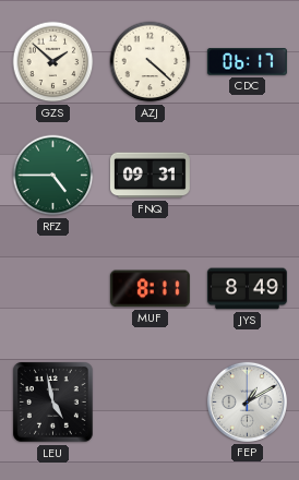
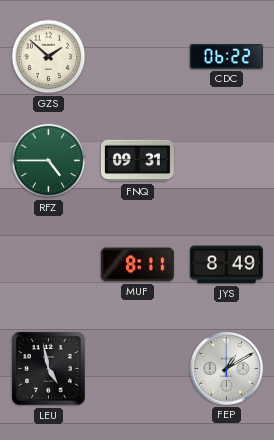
AZJ: 4:22 -> none (151, 62)
CDC: 06:17 -> 06:22 (226, 57)
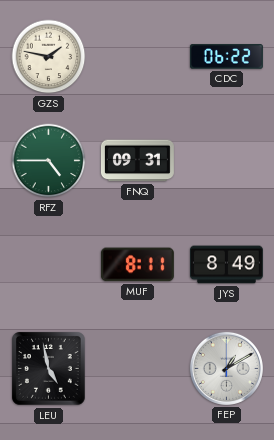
GZS: 1:52 -> 1:47 (49, 57)
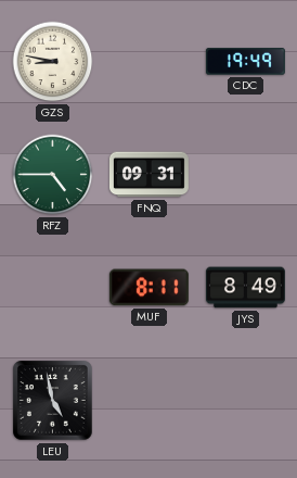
GZS: 1:47 -> 8:47 (53, 62)
CDC: 06:22 -> 19:49 (245, 62)
FEP: 1:10 -> none (226, 368)
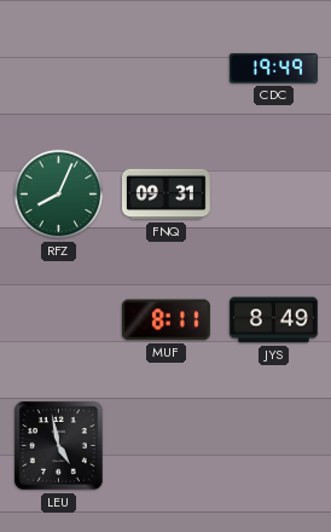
GZS: 8:47 -> none (53, 62)
RFZ: 4:45 -> 8:04 (59, 195)
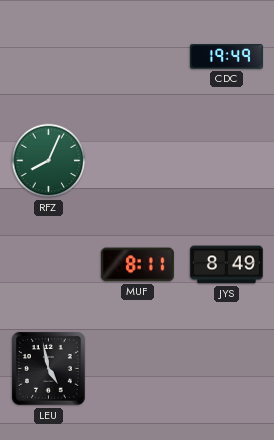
FNQ: 09:31 -> none (165, 195)
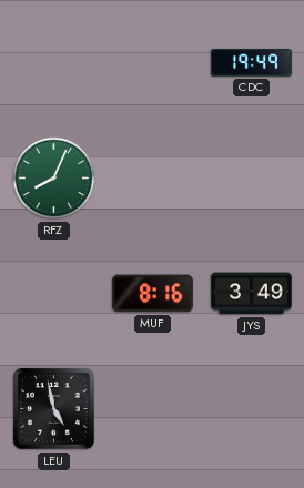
MUF: 8:11 -> 8:16 (152, 294)
JYS: 8:49 -> 3:49 (251, 294)
